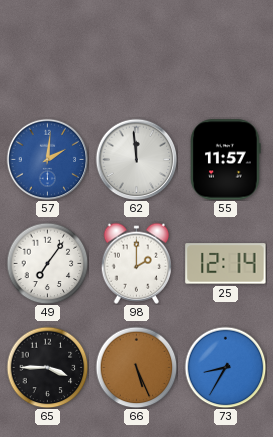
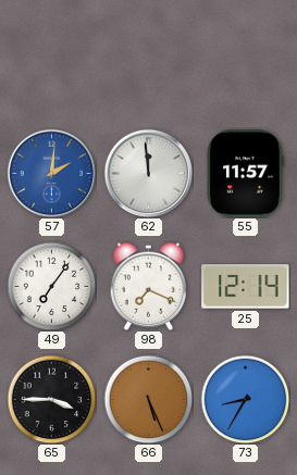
98: 2:00 -> 7:19 (149, 286)
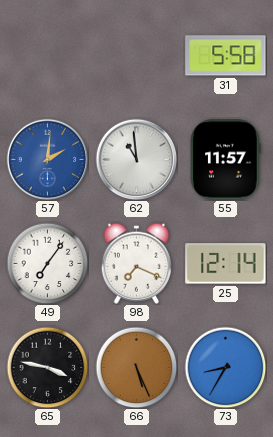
31: none -> 5:58 (226, 56)
62: 11:59 -> 10:59 (136, 159)
65: 3:45 -> 3:47 (47, 367)
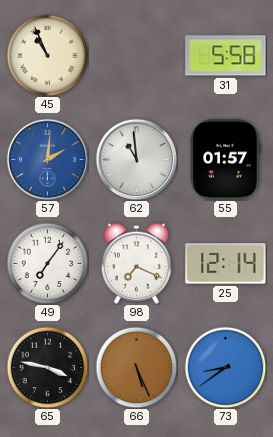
45: none -> 10:56 (47, 55)
55: 11:57 -> 01:57 (226, 160)
73: 8:35 -> 8:39 (225, 367)
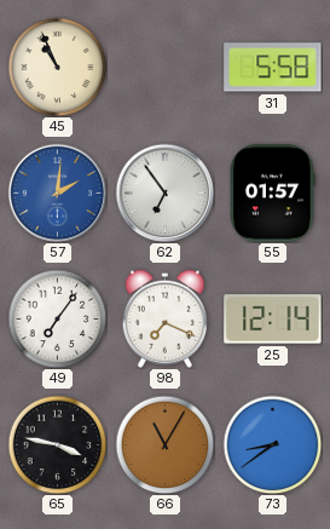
62: 10:59 -> 6:54 (164, 192)
66: 5:26 -> 11:05 (164, 444)
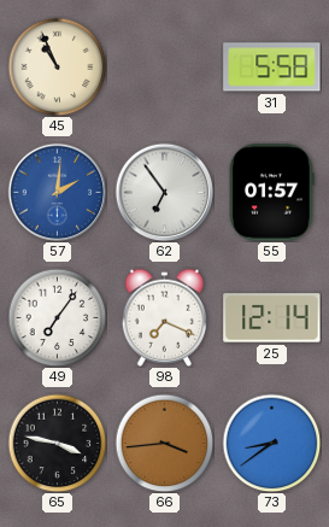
66: 11:05 -> 3:44 (164, 443)
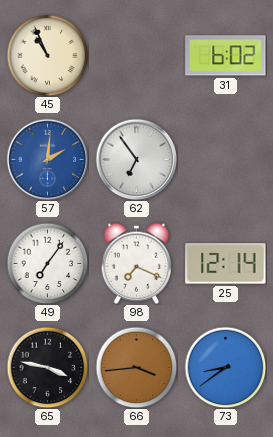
31: 5:58 -> 6:02 (226, 56)
55: 01:57 -> none (272, 193)
